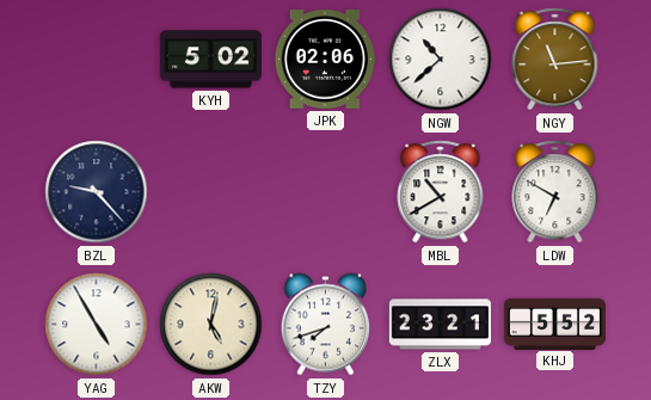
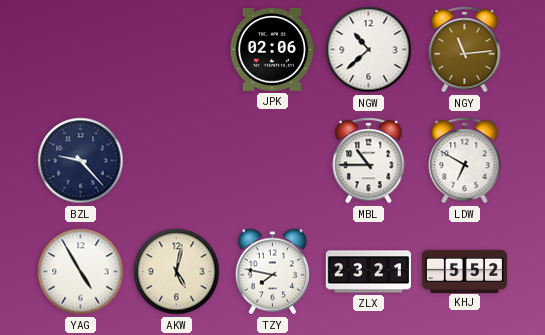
KYH: 5:02 -> none (210, 60)
MBL: 10:40 -> 10:45 (369, 161)
TZY: 7:42 -> 7:47 (273, 272)
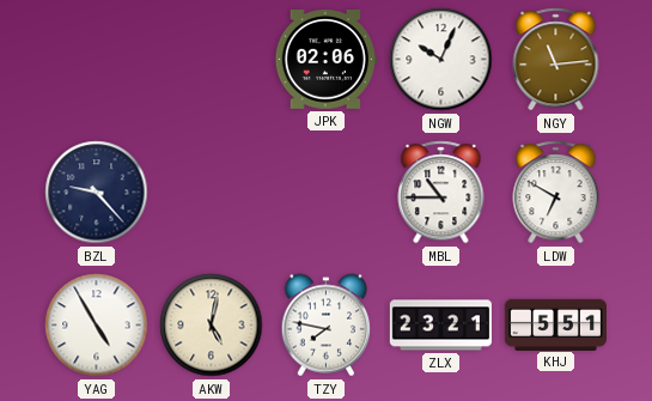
NGW: 10:38 -> 10:04 (441, 60)
KHJ: 5:52 -> 5:51 (555, 324)
